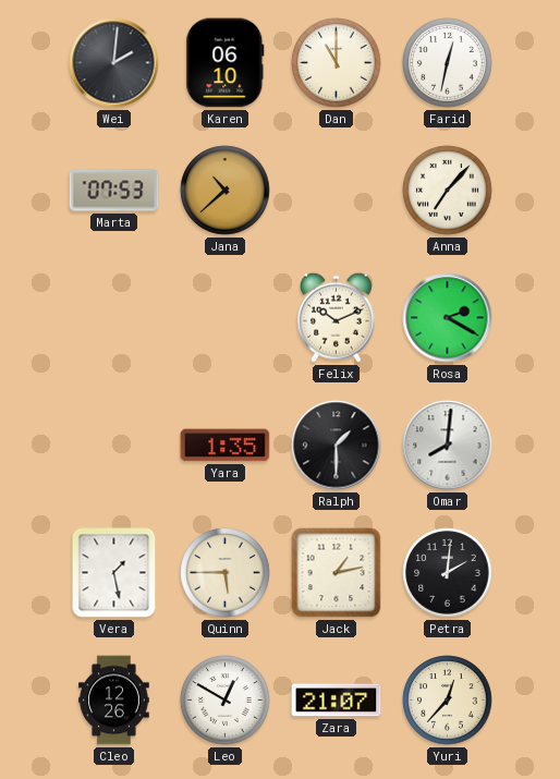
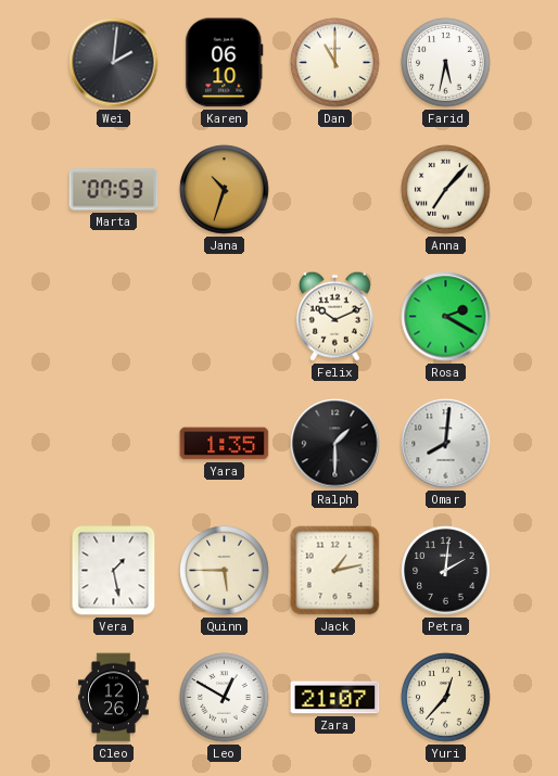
Farid: 12:32 -> 5:32 (446, 63)
Jana: 10:38 -> 10:33 (225, 190)
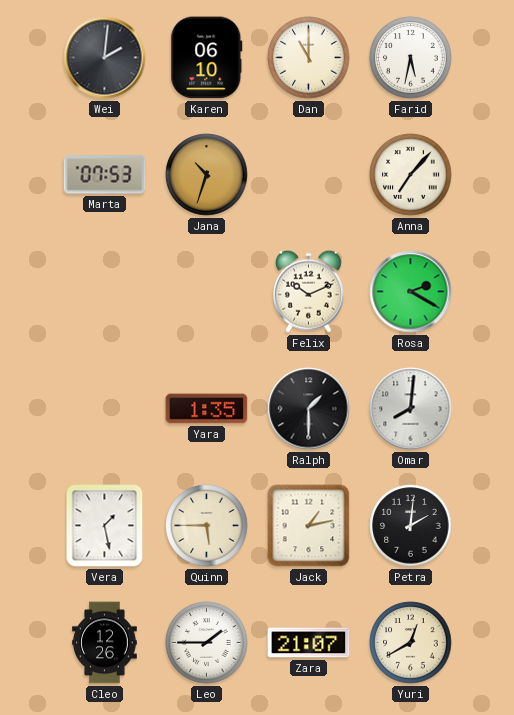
Leo: 12:50 -> 1:45 (207, 643)
Yuri: 12:37 -> 12:40 (411, 643)
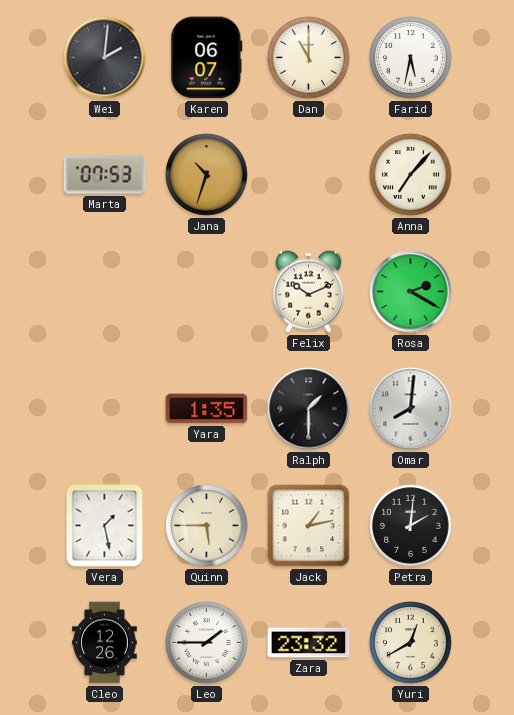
Karen: 06:10 -> 06:07 (207, 58)
Zara: 21:07 -> 23:32 (309, 643)
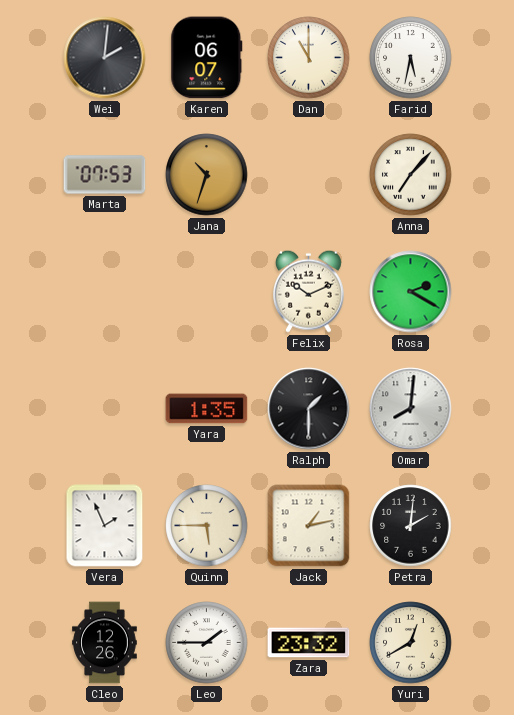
Vera: 1:28 -> 1:56 (105, 526)
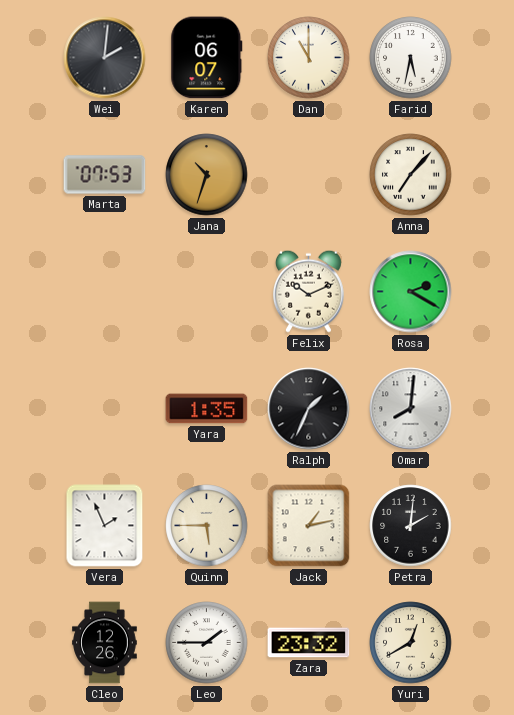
Ralph: 1:30 -> 1:34 (309, 409)
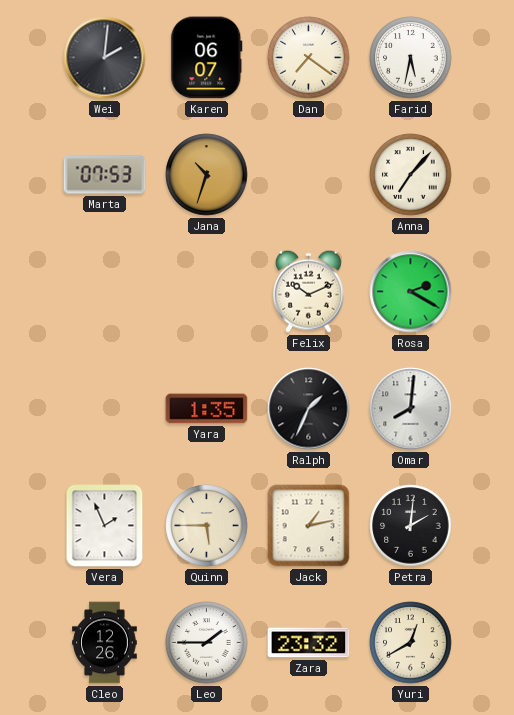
Dan: 11:00 -> 7:21 (309, 58)
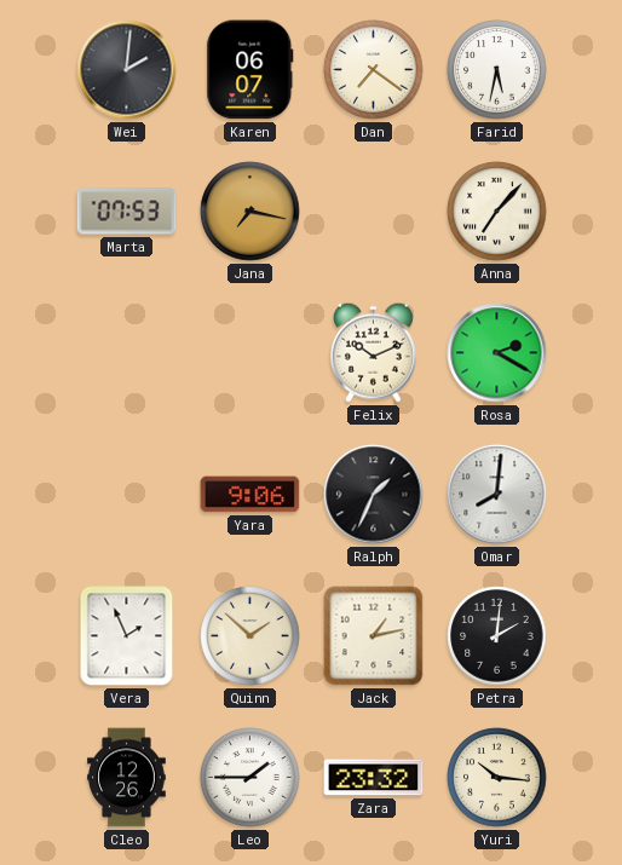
Jana: 10:33 -> 7:17 (250, 212)
Yara: 1:35 -> 9:06 (250, 495)
Quinn: 5:45 -> 1:52 (250, 636)
Yuri: 12:40 -> 10:16 (497, 778)
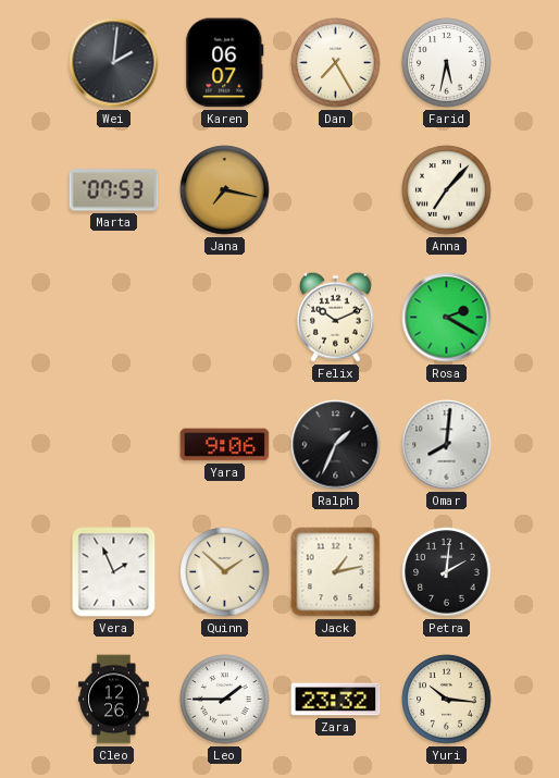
Dan: 7:21 -> 7:25 (336, 63)
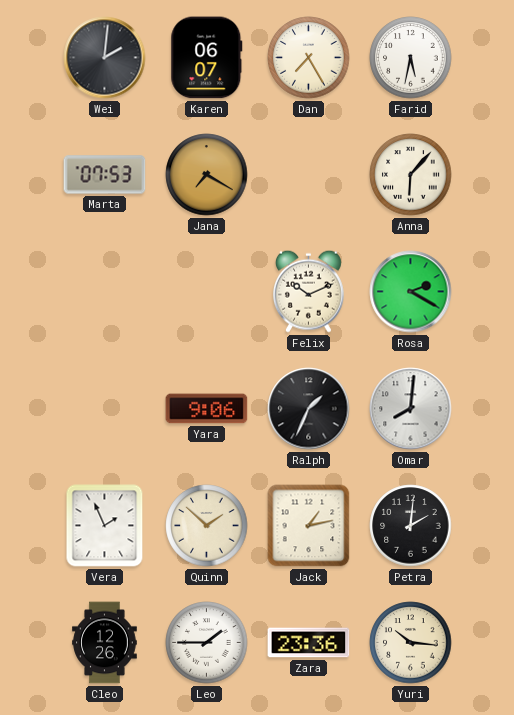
Jana: 7:17 -> 7:20 (207, 175)
Anna: 7:07 -> 6:07 (411, 175)
Zara: 23:32 -> 23:36 (309, 643)
